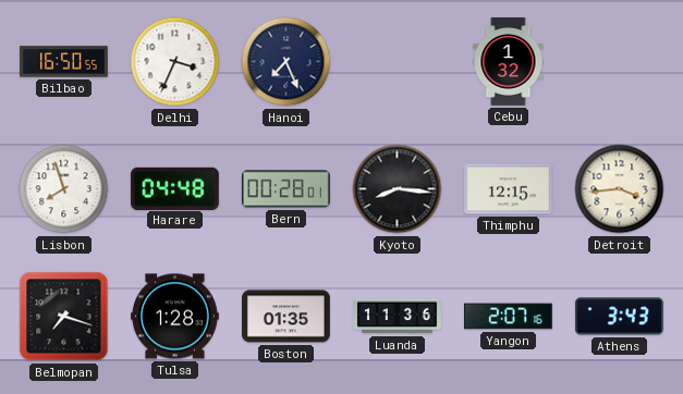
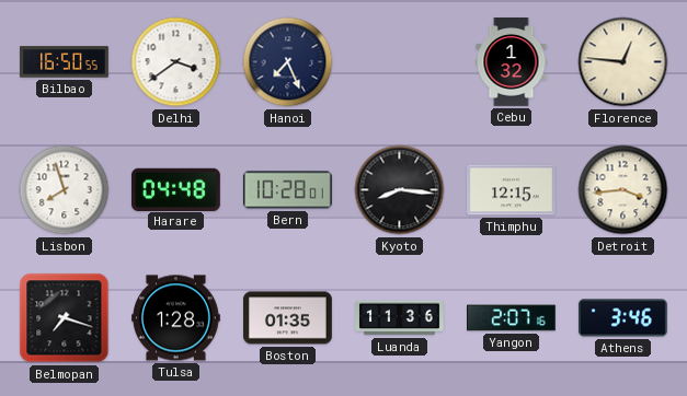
Delhi: 3:34 -> 3:39 (176, 62)
Florence: none -> 12:46 (623, 62)
Bern: 00:28 -> 10:28 (287, 190)
Athens: 3:43 -> 3:46 (622, 318)
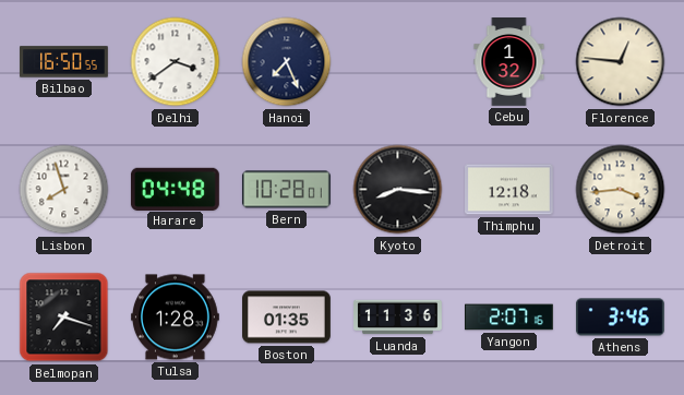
Thimphu: 12:15 -> 12:18 (509, 190)
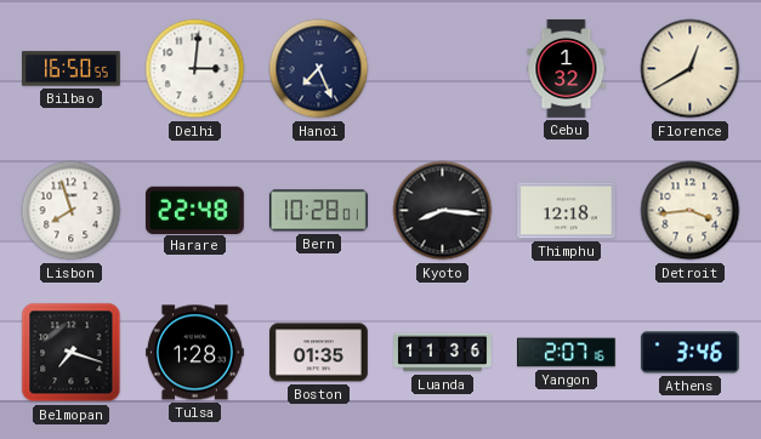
Delhi: 3:39 -> 3:01 (195, 69)
Florence: 12:46 -> 12:40 (691, 69)
Harare: 04:48 -> 22:48 (194, 210)
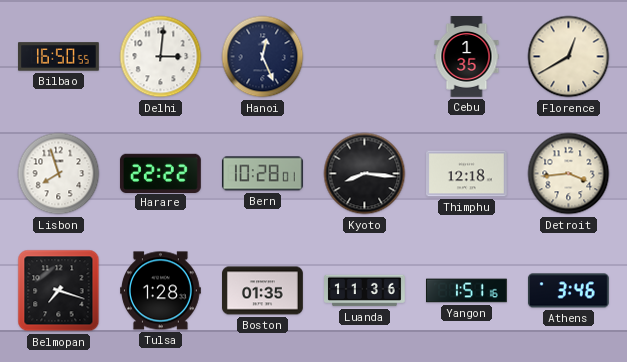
Hanoi: 7:26 -> 12:26 (263, 57)
Cebu: 1:32 -> 1:35 (467, 57)
Harare: 22:48 -> 22:22 (160, 173)
Yangon: 2:07 -> 1:51 (467, 291)
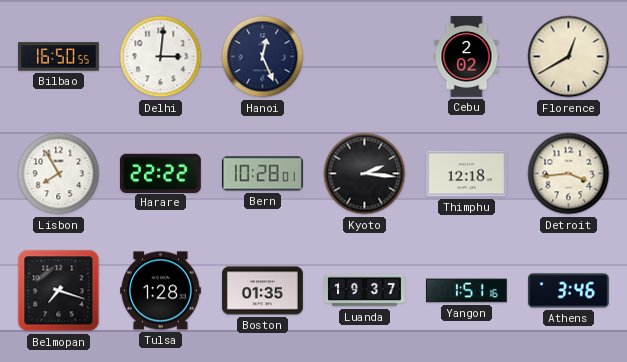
Cebu: 1:35 -> 2:02 (467, 57)
Lisbon: 7:57 -> 7:55 (59, 174)
Kyoto: 8:16 -> 2:16 (365, 174)
Luanda: 11:36 -> 19:37 (365, 291)
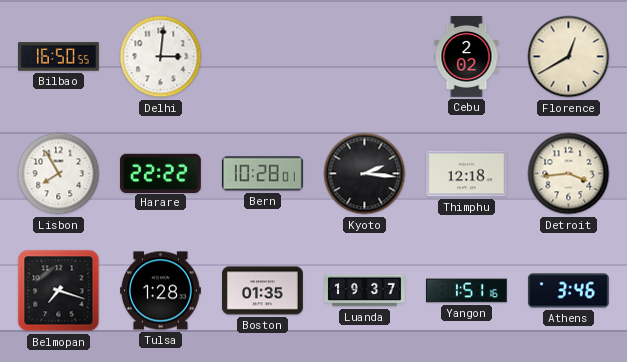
Hanoi: 12:26 -> none (263, 57)
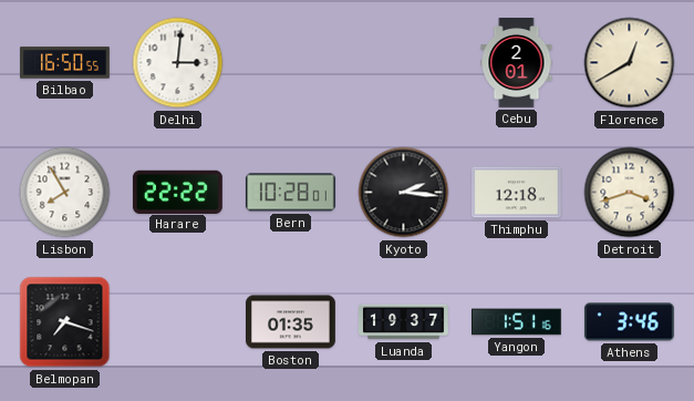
Cebu: 2:02 -> 2:01 (517, 63)
Detroit: 3:44 -> 3:42 (630, 193)
Tulsa: 1:28 -> none (161, 291)
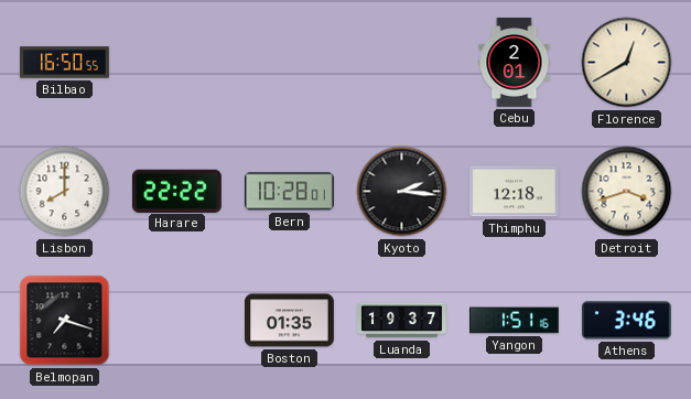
Delhi: 3:01 -> none (178, 63)
Lisbon: 7:55 -> 8:00 (65, 192)
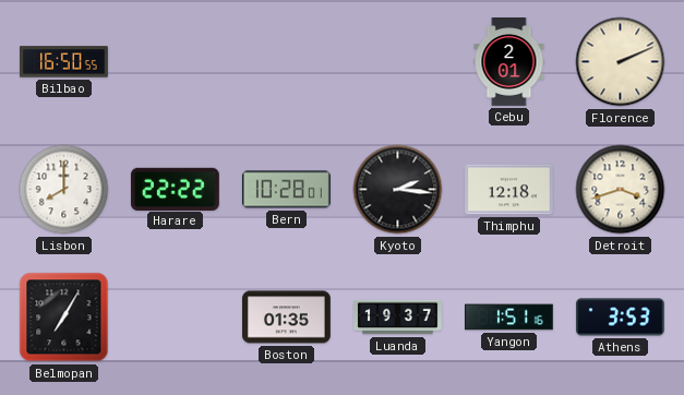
Florence: 12:40 -> 2:11 (621, 62)
Belmopan: 7:18 -> 7:05 (64, 318)
Athens: 3:46 -> 3:53 (620, 318)
